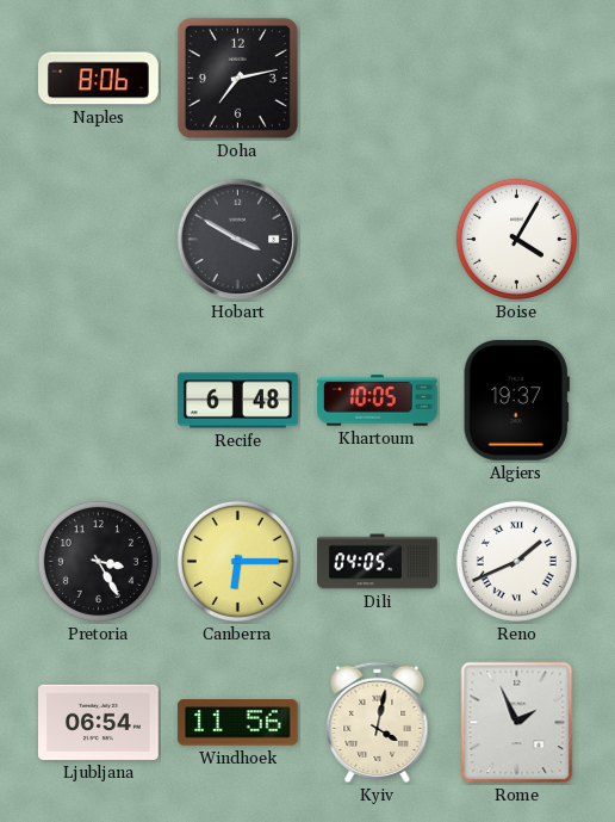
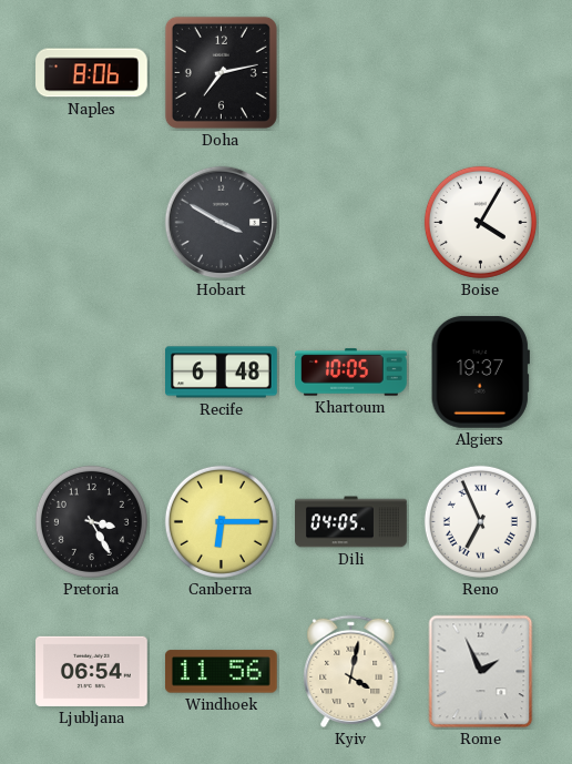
Reno: 1:41 -> 6:56 (480, 521)
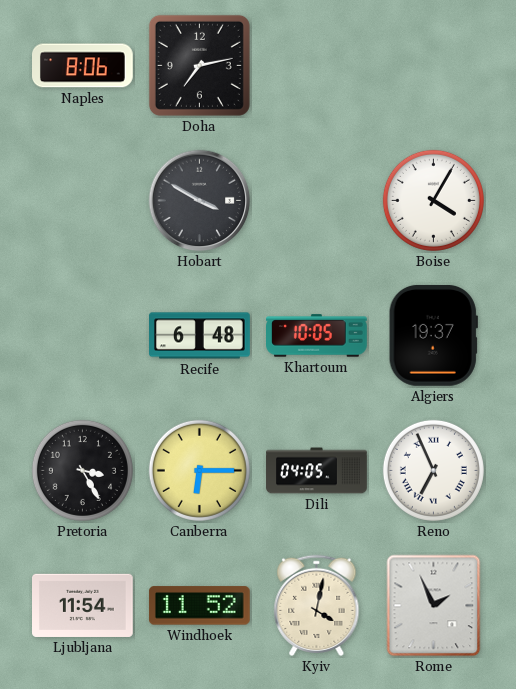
Ljubljana: 06:54 -> 11:54 (83, 605)
Windhoek: 11:56 -> 11:52 (199, 606)
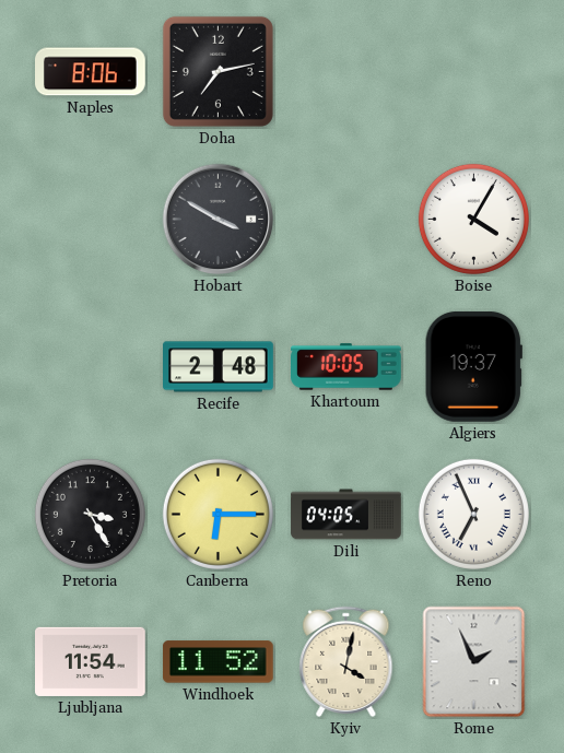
Recife: 6:48 -> 2:48 (219, 367)
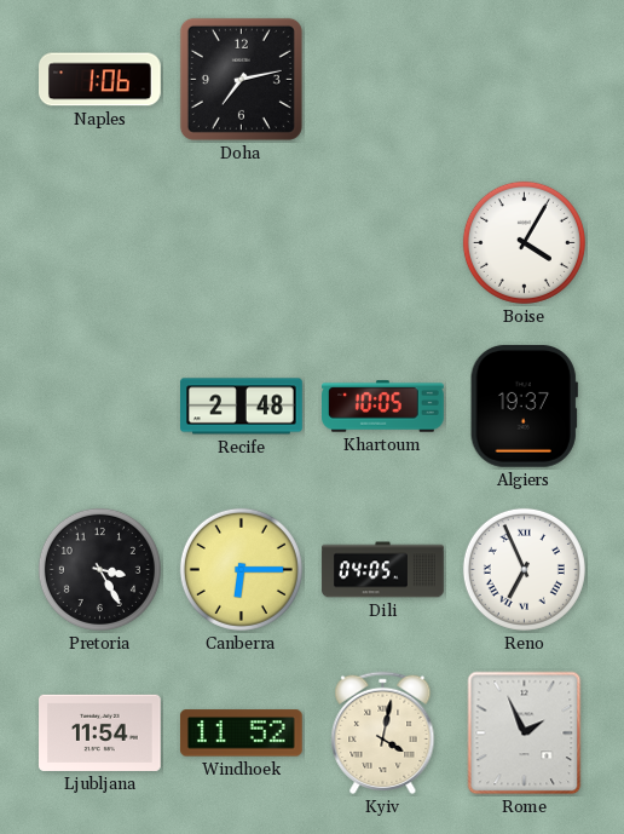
Naples: 8:06 -> 1:06 (100, 80)
Hobart: 3:50 -> none (219, 220)
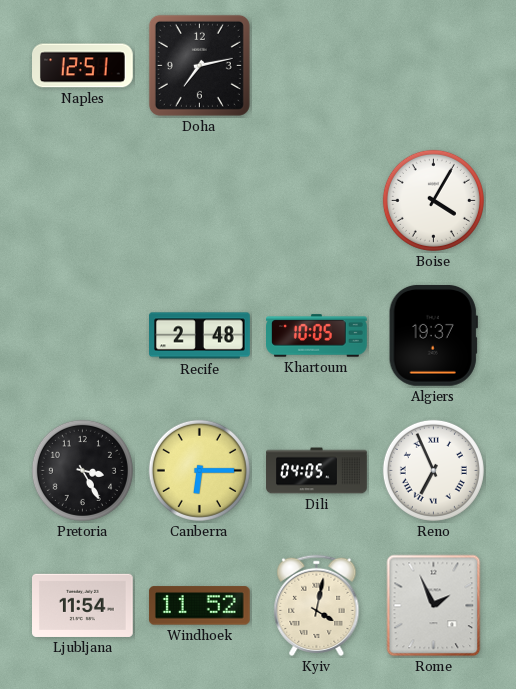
Naples: 1:06 -> 12:51 (83, 66)
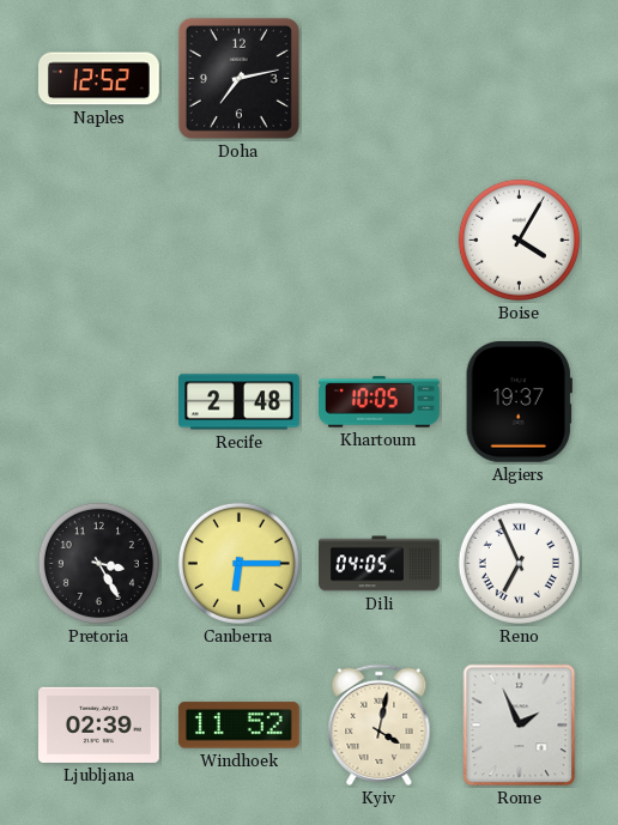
Naples: 12:51 -> 12:52 (99, 79)
Ljubljana: 11:54 -> 02:39 (99, 724)
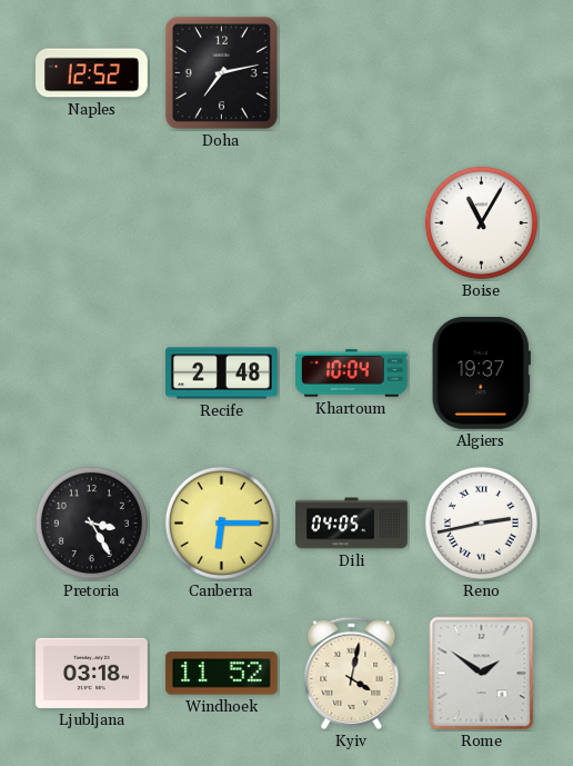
Boise: 4:05 -> 11:05 (481, 222)
Khartoum: 10:05 -> 10:04 (352, 374)
Reno: 6:56 -> 2:43 (481, 523)
Ljubljana: 02:39 -> 03:18 (92, 673)
Rome: 1:56 -> 1:51 (482, 674)
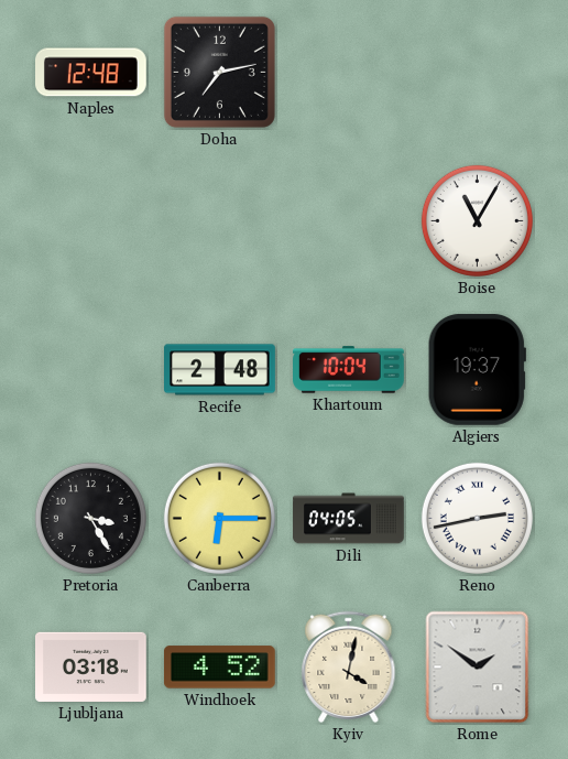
Naples: 12:52 -> 12:48 (91, 73)
Windhoek: 11:52 -> 4:52 (219, 668)
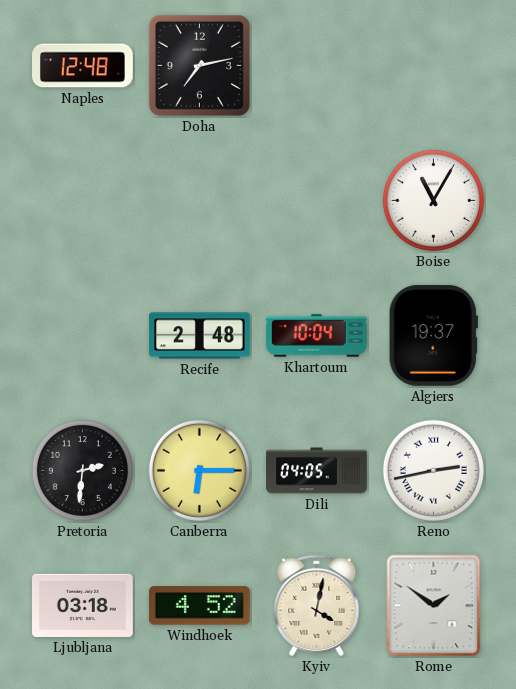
Pretoria: 3:25 -> 2:31 (82, 470)
